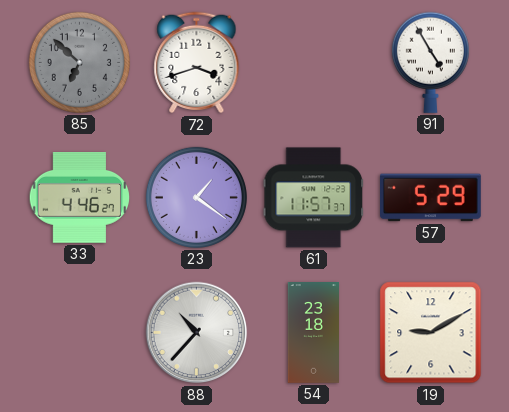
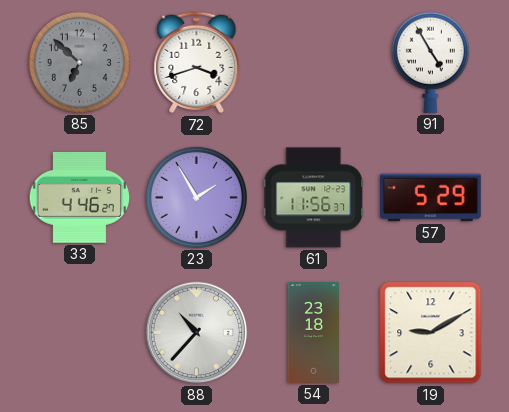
23: 1:21 -> 1:55 (196, 197)
61: 11:57 -> 11:56 (314, 198)
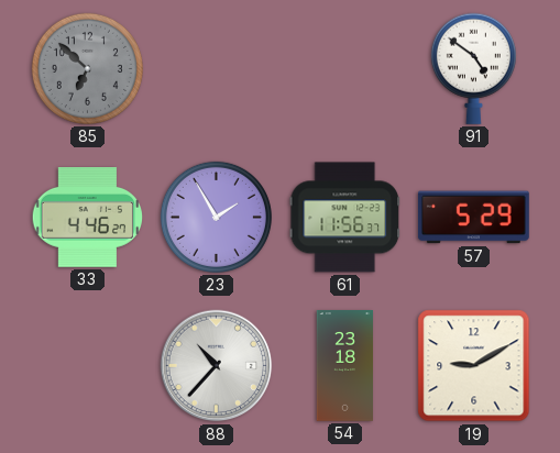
72: 3:42 -> none (197, 63)
91: 4:55 -> 4:51 (473, 68)
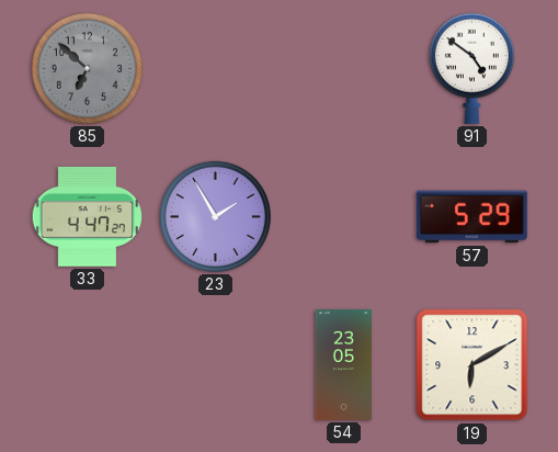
33: 4:46 -> 4:47 (87, 217)
61: 11:56 -> none (345, 218)
88: 10:37 -> none (217, 366)
54: 23:18 -> 23:05 (343, 365)
19: 9:10 -> 6:10 (472, 365)
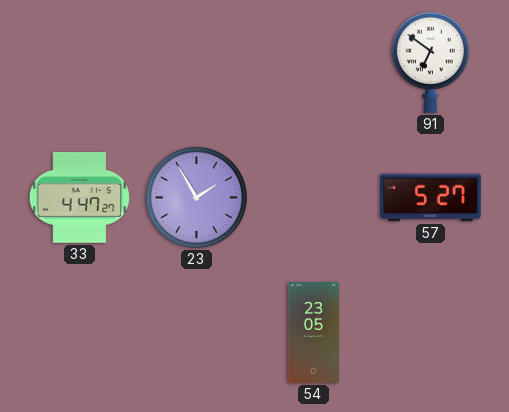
85: 6:52 -> none (87, 68)
91: 4:51 -> 6:51 (430, 62)
57: 5:29 -> 5:27 (430, 198)
19: 6:10 -> none (472, 365)
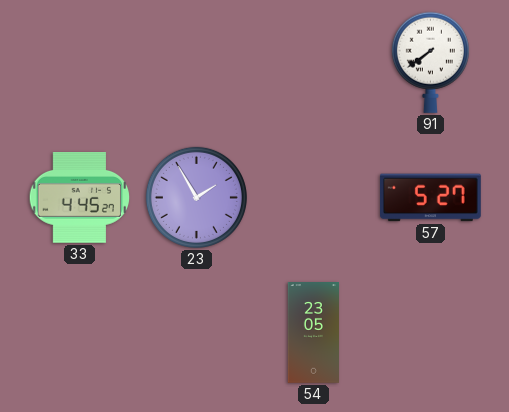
91: 6:51 -> 7:39 (430, 62)
33: 4:47 -> 4:45 (79, 198)
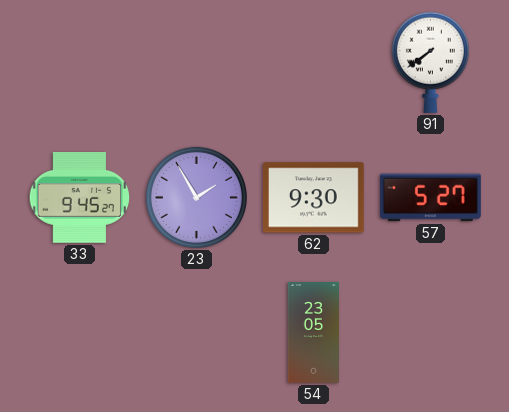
33: 4:45 -> 9:45 (79, 198)
62: none -> 9:30 (313, 198)
